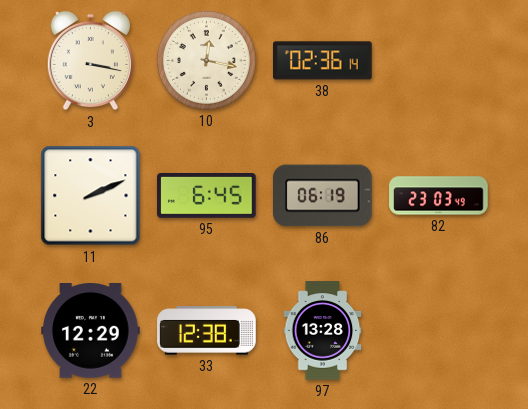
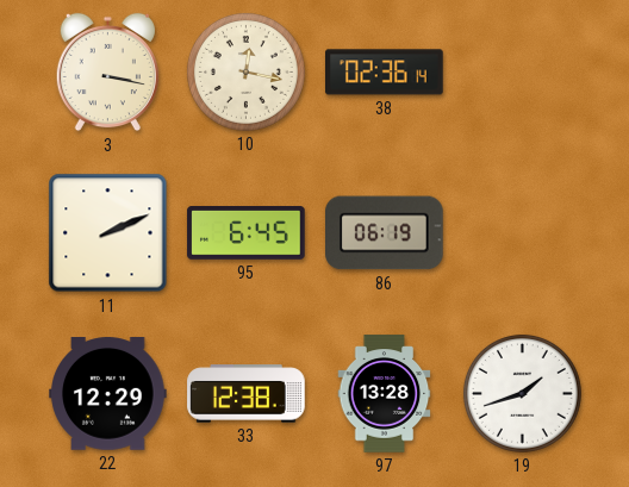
82: 23:03 -> none (439, 196)
19: none -> 1:42 (522, 393)
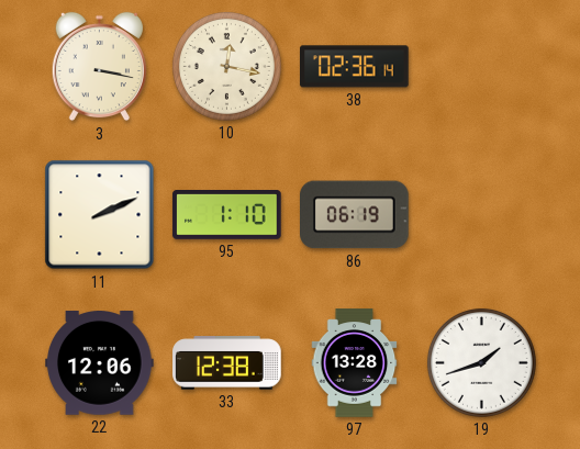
95: 6:45 -> 1:10 (227, 215)
22: 12:29 -> 12:06 (100, 363)
